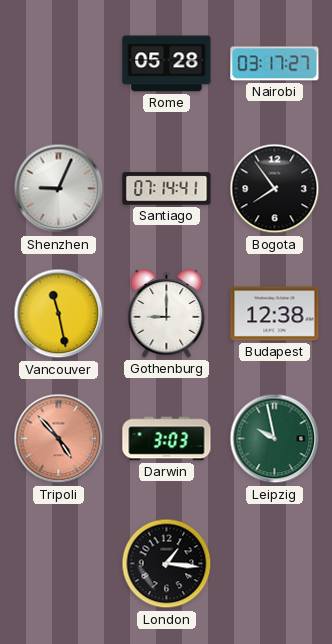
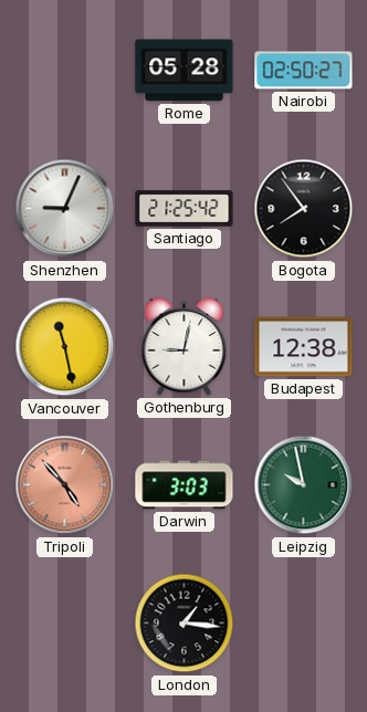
Nairobi: 03:17 -> 02:50 (304, 71)
Santiago: 07:14 -> 21:25 (185, 209)
Gothenburg: 9:00 -> 9:02 (185, 347)
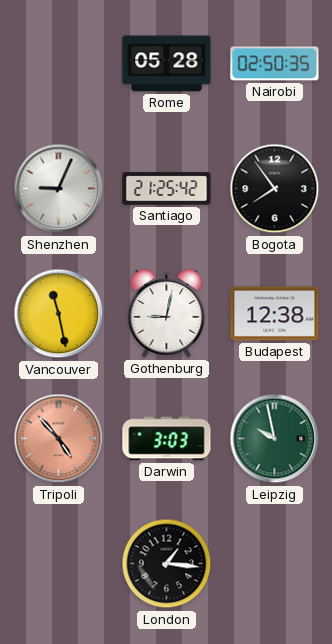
Nairobi: 02:50:27 -> 02:50:35 (275, 64)
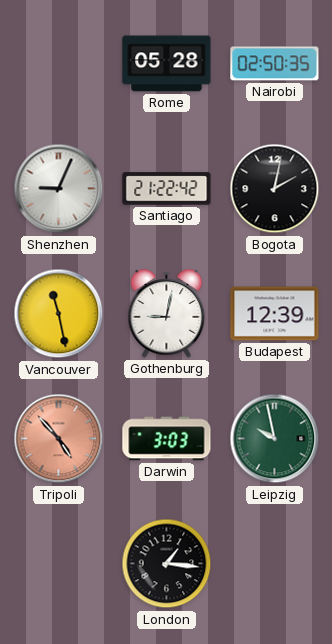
Santiago: 21:25 -> 21:22 (167, 189)
Bogota: 7:54 -> 2:02 (275, 189)
Budapest: 12:38 -> 12:39 (275, 314)
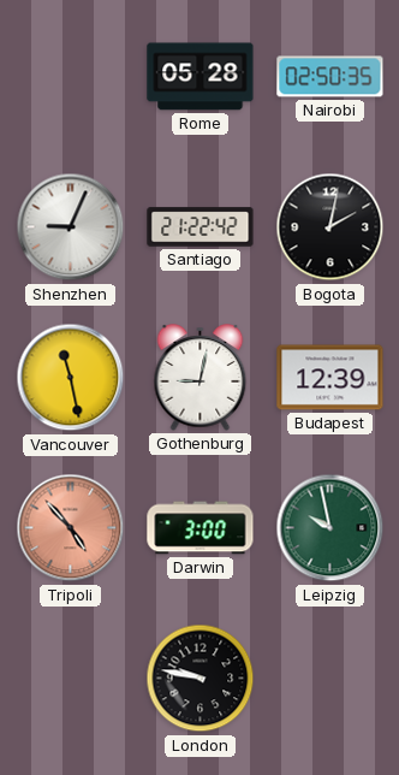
Darwin: 3:03 -> 3:00 (201, 528)
London: 1:16 -> 9:47 (201, 679)
